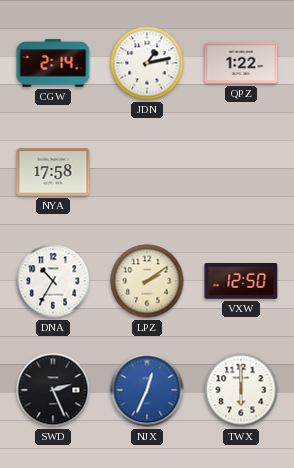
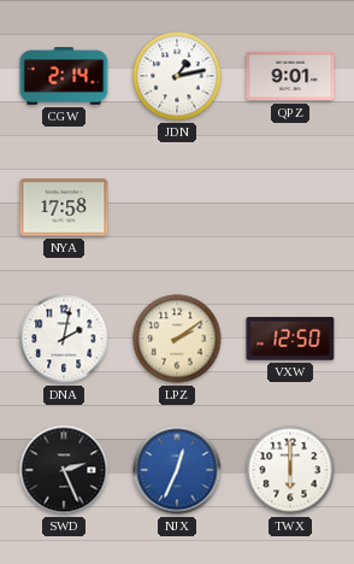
QPZ: 1:22 -> 9:01 (290, 76)
DNA: 10:35 -> 2:02 (64, 339)
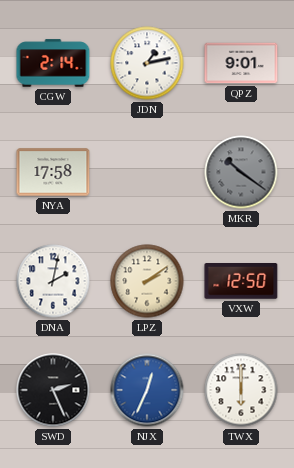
MKR: none -> 10:21 (241, 172)
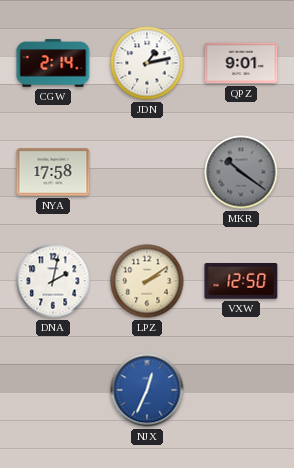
SWD: 2:26 -> none (53, 390)
TWX: 6:00 -> none (241, 390)
